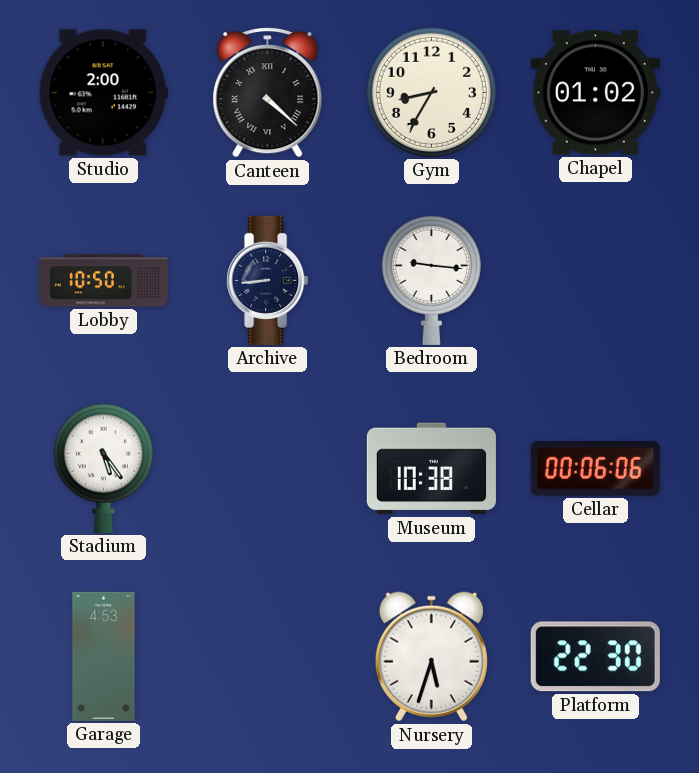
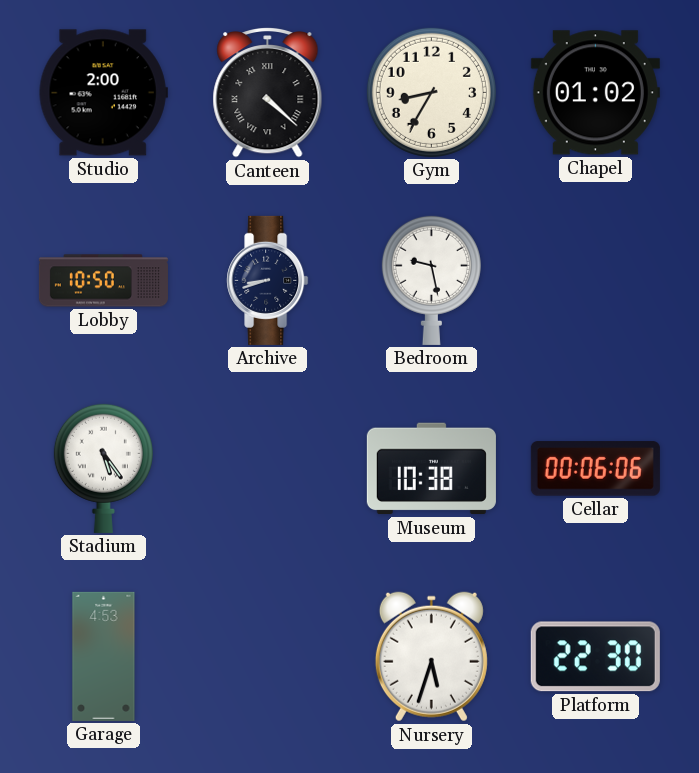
Archive: 8:44 -> 8:42 (268, 280)
Bedroom: 9:16 -> 9:28 (431, 280)
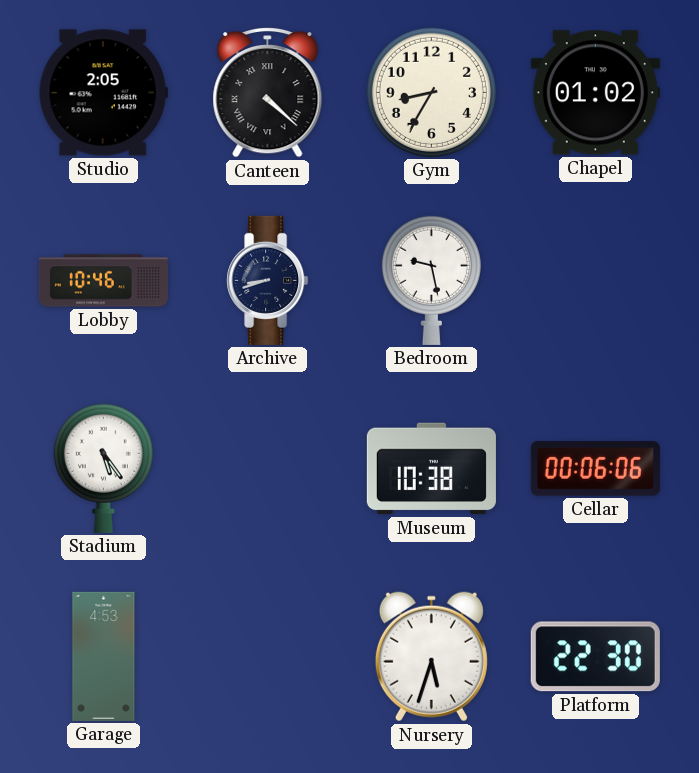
Studio: 2:00 -> 2:05 (103, 93)
Lobby: 10:50 -> 10:46 (103, 281)
